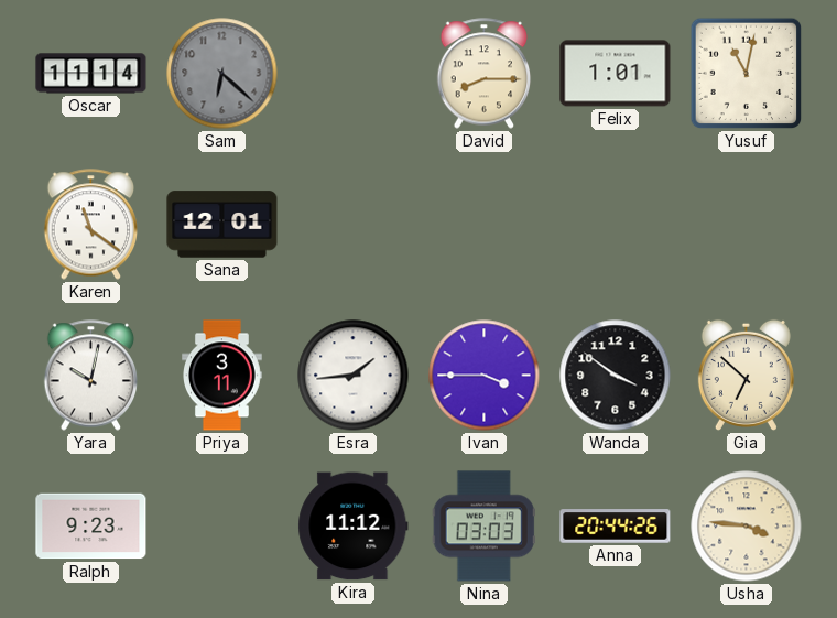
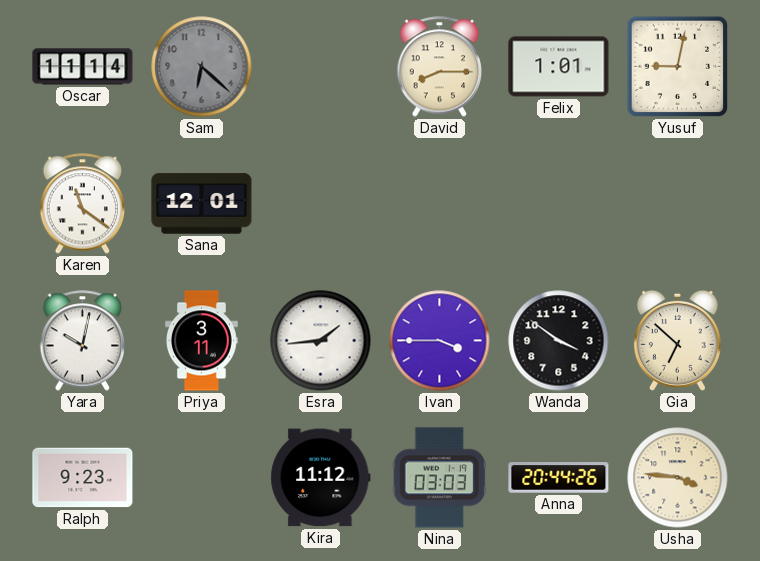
Yusuf: 11:02 -> 9:02 (678, 67)
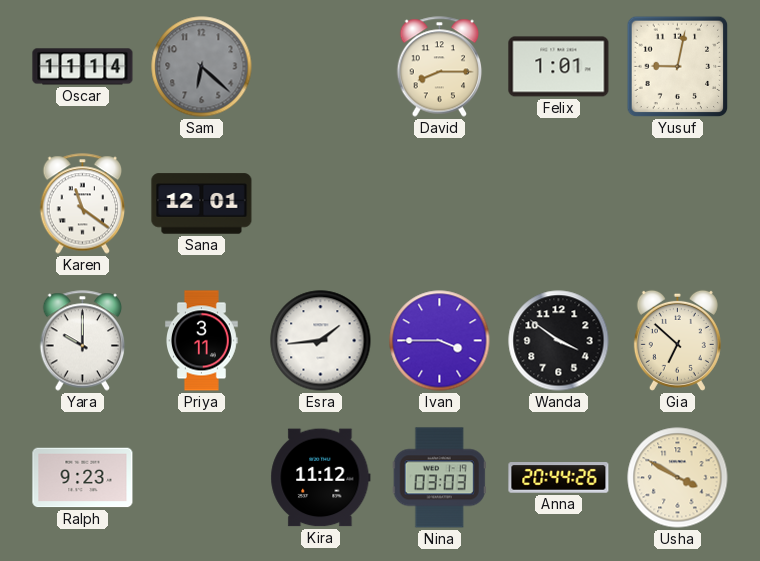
Yara: 10:02 -> 10:00 (83, 341)
Usha: 3:46 -> 3:50 (678, 478)
